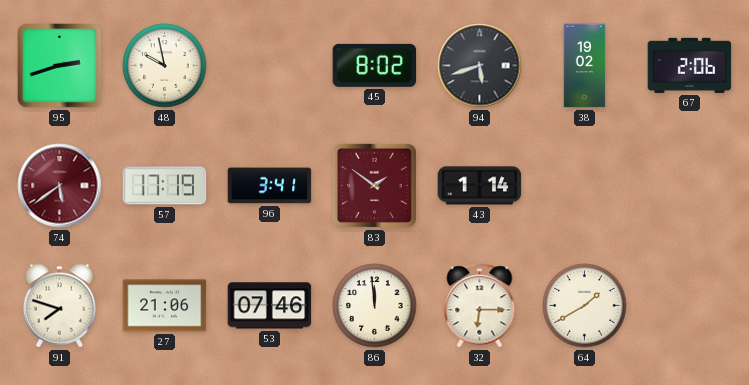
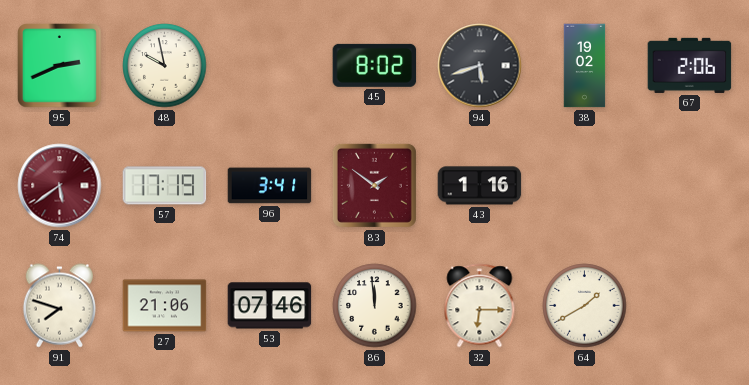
95: 2:42 -> 2:41 (60, 66)
43: 1:14 -> 1:16 (480, 186)
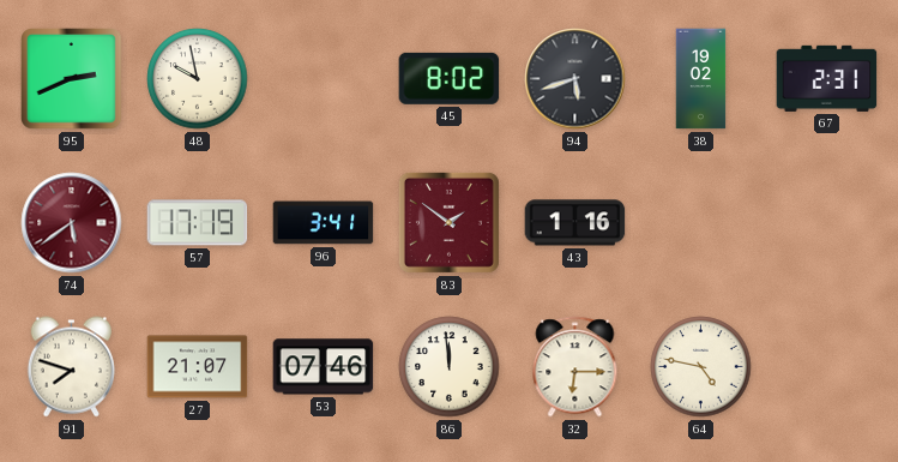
67: 2:06 -> 2:31 (827, 78)
27: 21:06 -> 21:07 (198, 367)
64: 1:40 -> 4:47 (701, 367)
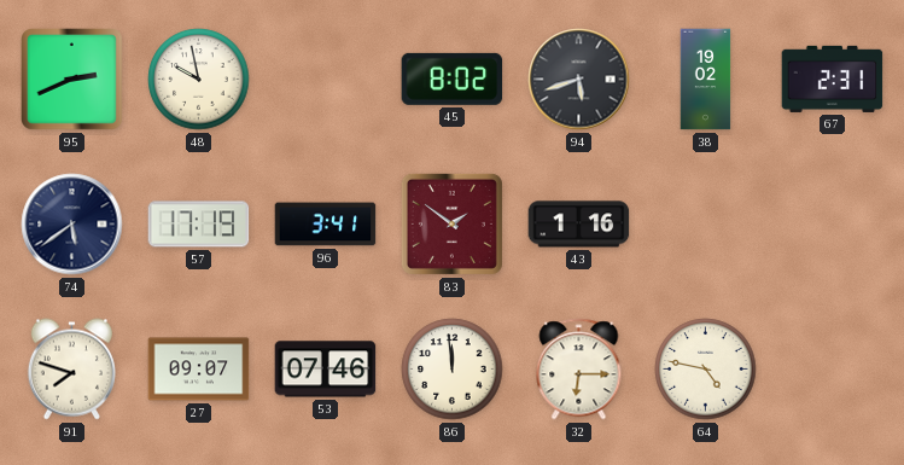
74 dial: burgundy -> navy (72, 225)
27: 21:07 -> 09:07 (199, 370)
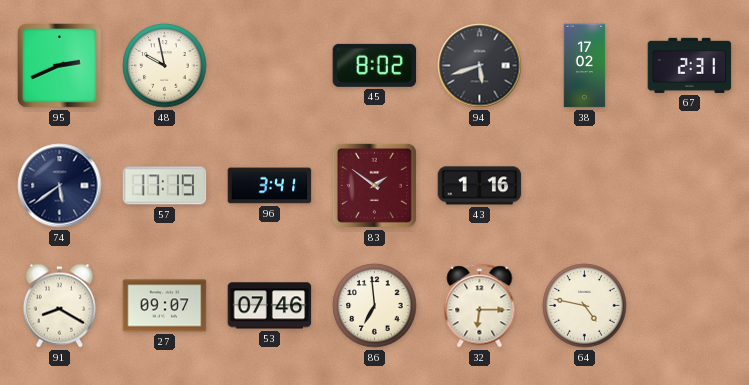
38: 19:02 -> 17:02 (585, 66)
91: 7:48 -> 8:20 (59, 306)
86: 11:59 -> 6:59 (375, 306)
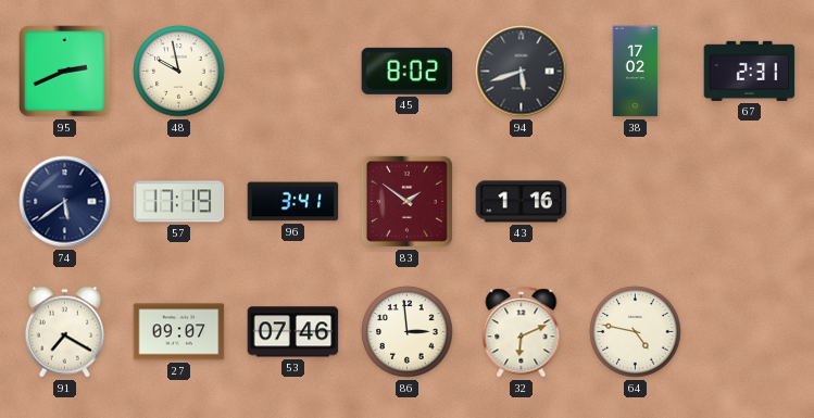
91: 8:20 -> 7:20 (64, 332)
86: 6:59 -> 2:59 (408, 332)
32: 6:15 -> 6:11 (522, 332)
